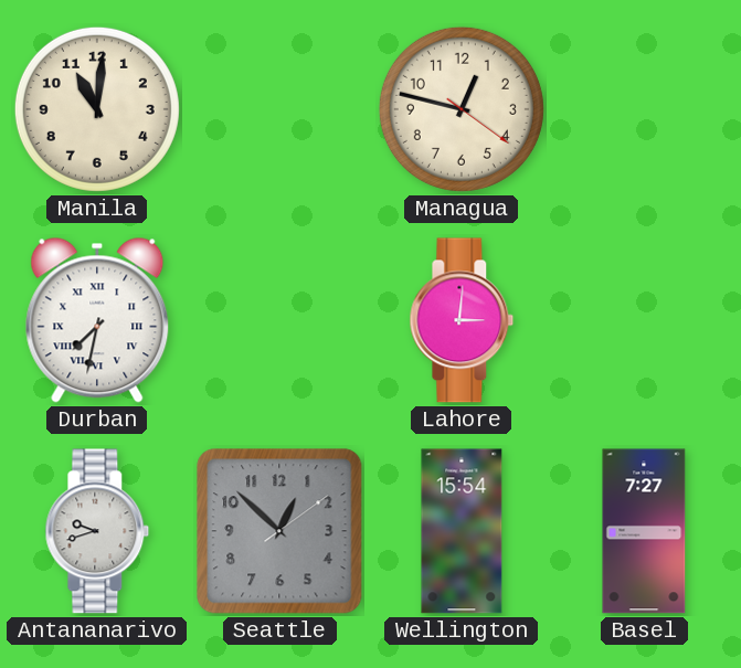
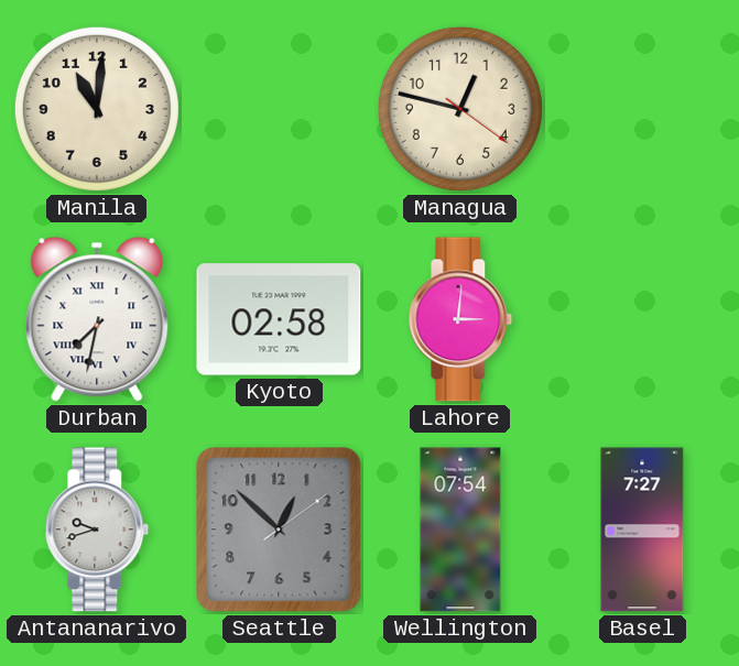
Kyoto: none -> 02:58 (279, 319)
Wellington: 15:54 -> 07:54 (460, 529)
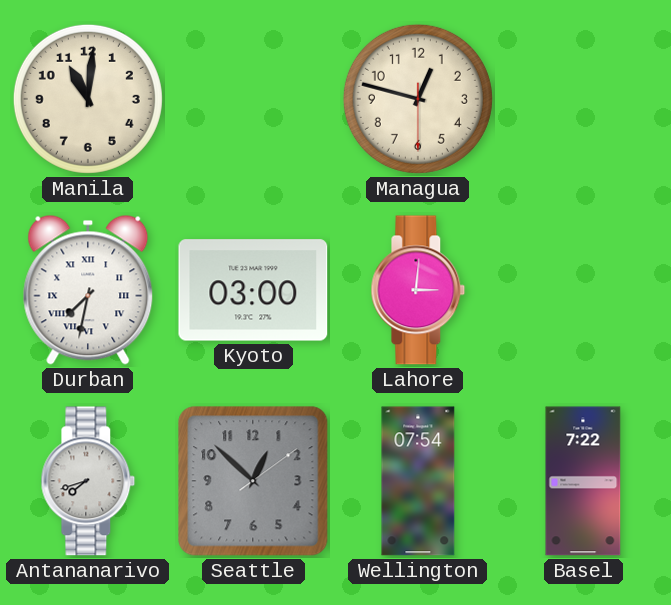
Managua: 12:47:21 -> 12:47:30 (418, 99)
Kyoto: 02:58 -> 03:00 (253, 290)
Antananarivo: 9:42 -> 7:42 (88, 481)
Basel: 7:27 -> 7:22 (583, 481)
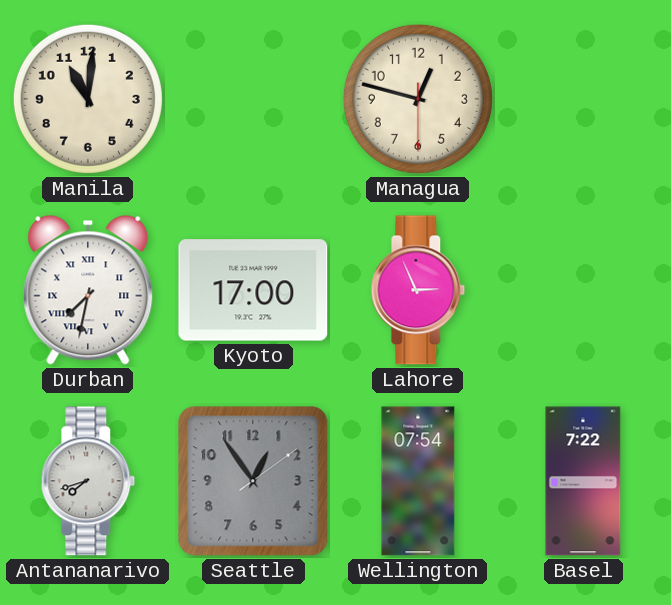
Kyoto: 03:00 -> 17:00 (253, 290)
Lahore: 3:01 -> 2:56 (418, 290)
Seattle: 12:52 -> 12:54 (253, 481)
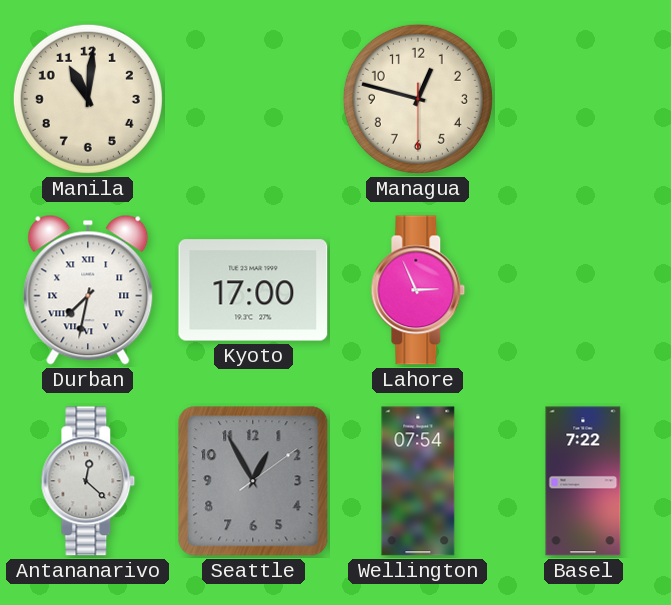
Antananarivo: 7:42 -> 12:22 (88, 481)
Seattle: 12:54 -> 12:55 (253, 481)
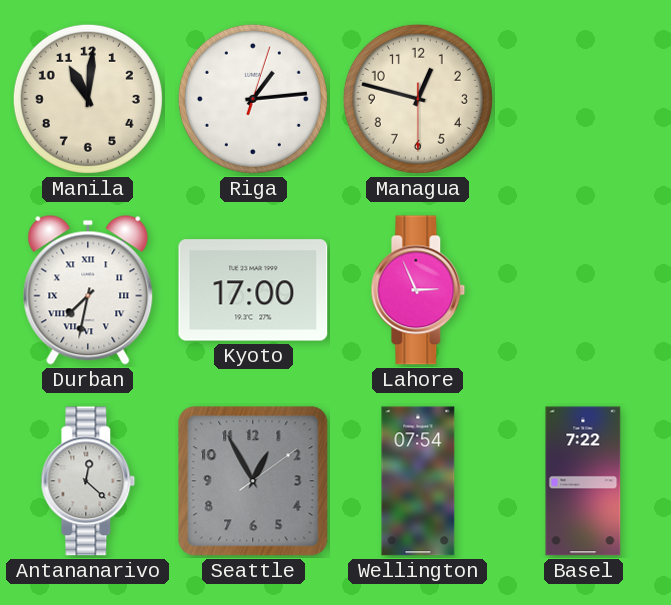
Riga: none -> 1:14 (253, 99)
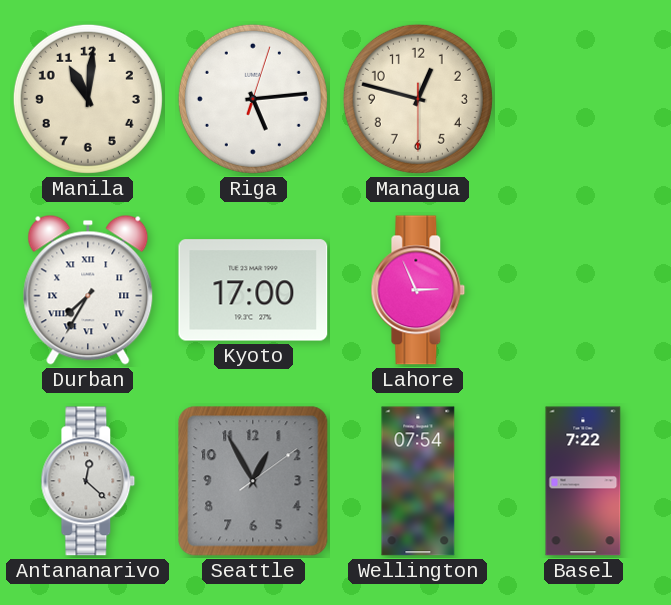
Riga: 1:14 -> 5:14 (253, 99)
Durban: 7:32 -> 7:35 (88, 290)
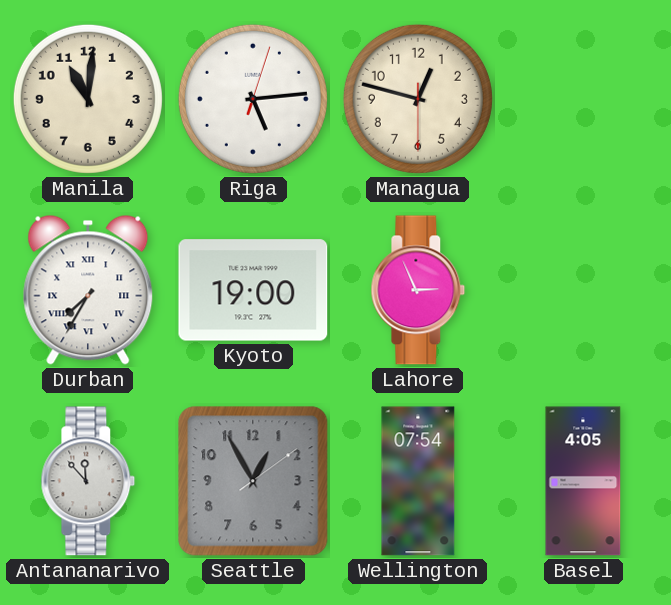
Kyoto: 17:00 -> 19:00 (253, 290)
Antananarivo: 12:22 -> 11:53 (88, 481)
Basel: 7:22 -> 4:05 (583, 481)
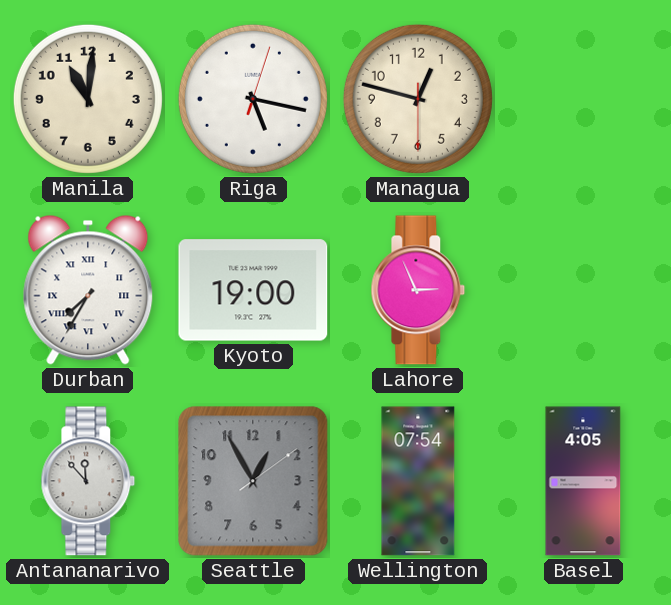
Riga: 5:14 -> 5:17 (253, 99)
